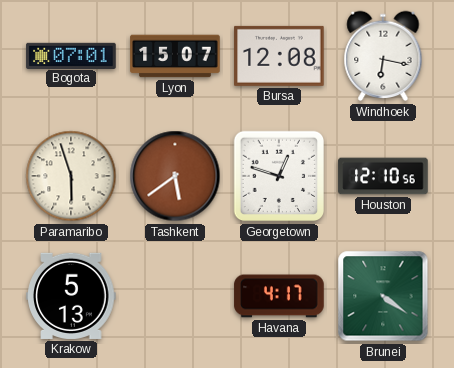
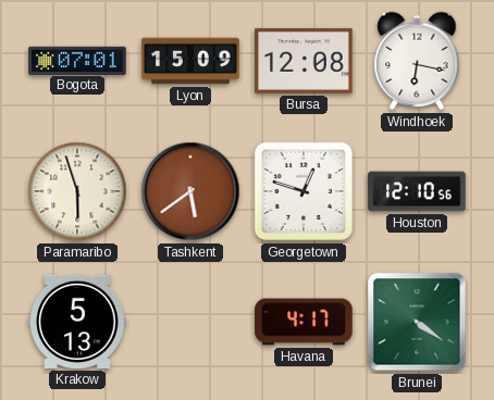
Lyon: 15:07 -> 15:09 (190, 61)
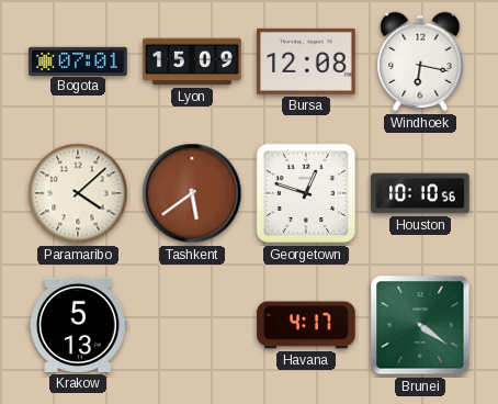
Paramaribo: 5:57 -> 4:08 (78, 193)
Houston: 12:10 -> 10:10 (420, 193)
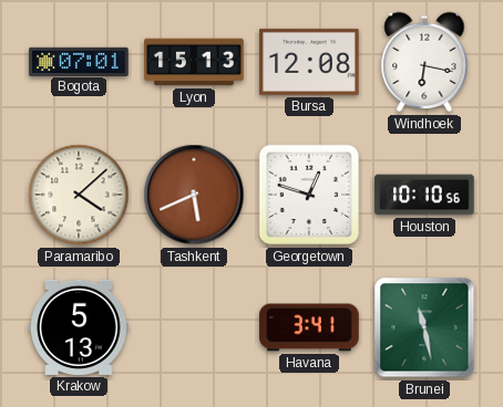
Lyon: 15:09 -> 15:13 (194, 62)
Tashkent: 5:39 -> 5:41 (194, 195)
Havana: 4:17 -> 3:41 (309, 327)
Brunei: 4:21 -> 11:28 (424, 327)
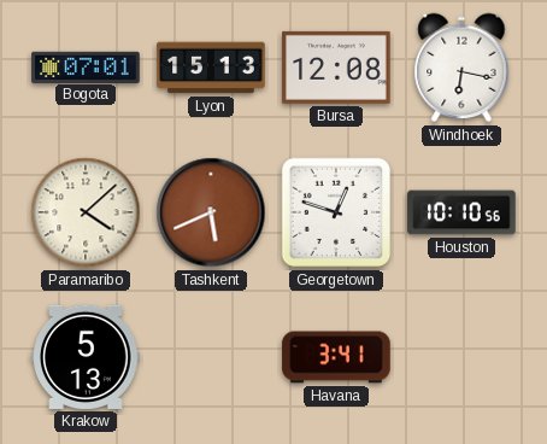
Brunei: 11:28 -> none (424, 327)
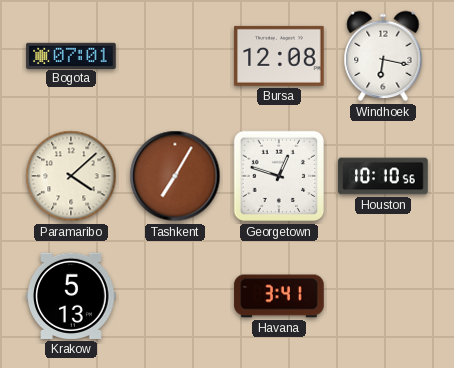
Lyon: 15:13 -> none (211, 68)
Tashkent: 5:41 -> 7:05 (175, 176)
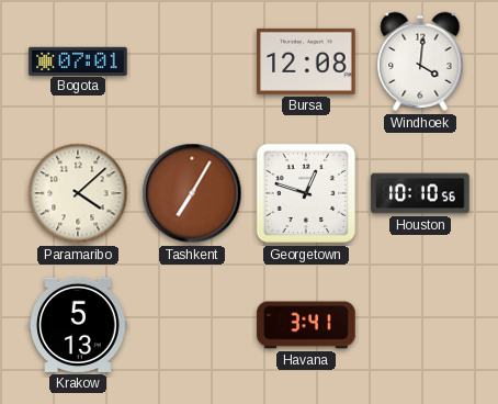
Windhoek: 6:17 -> 4:01 (420, 61)
